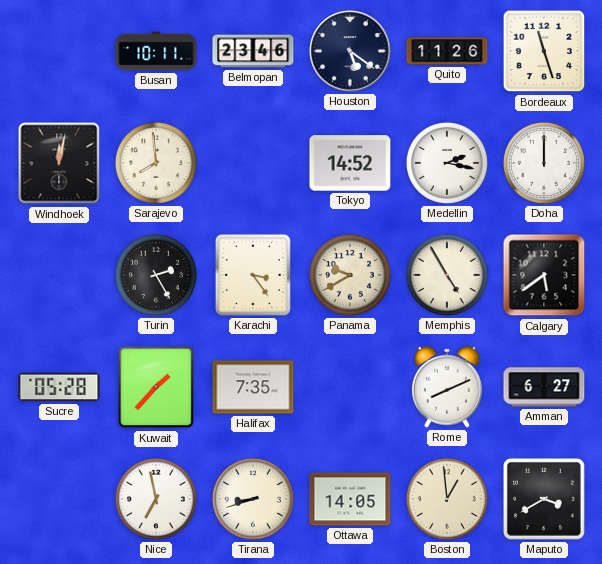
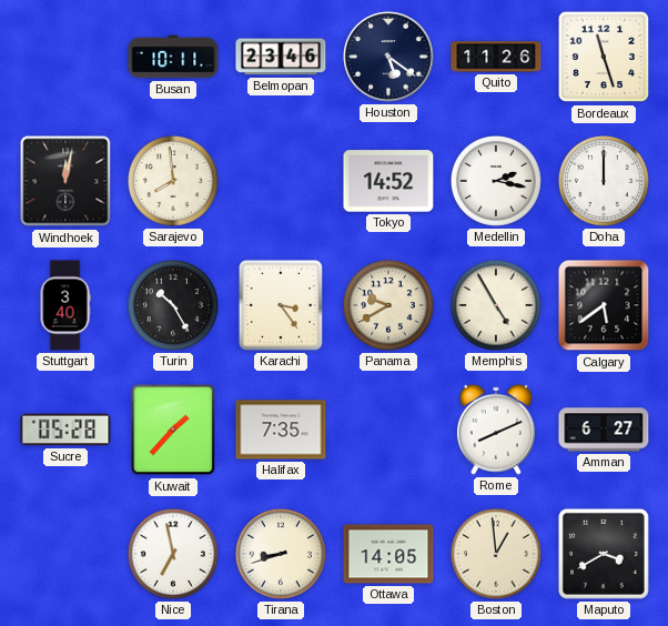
Stuttgart: none -> 3:40 (65, 305)
Turin: 2:25 -> 10:25 (173, 305)
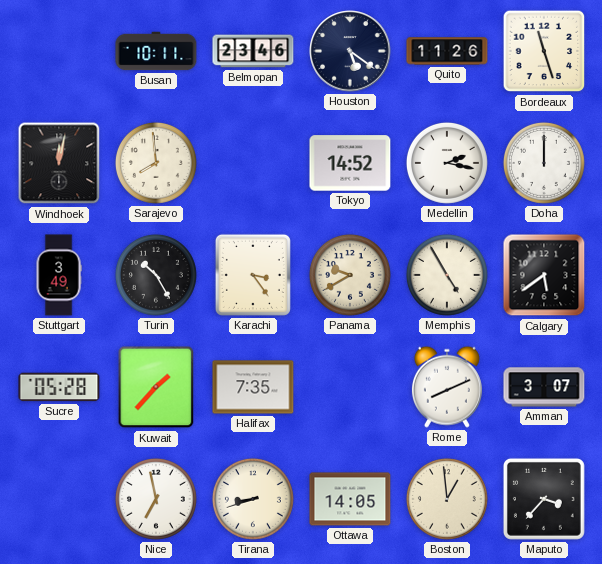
Stuttgart: 3:40 -> 3:49 (59, 275)
Amman: 6:27 -> 3:07 (544, 387)
Maputo: 3:40 -> 3:37 (544, 499)
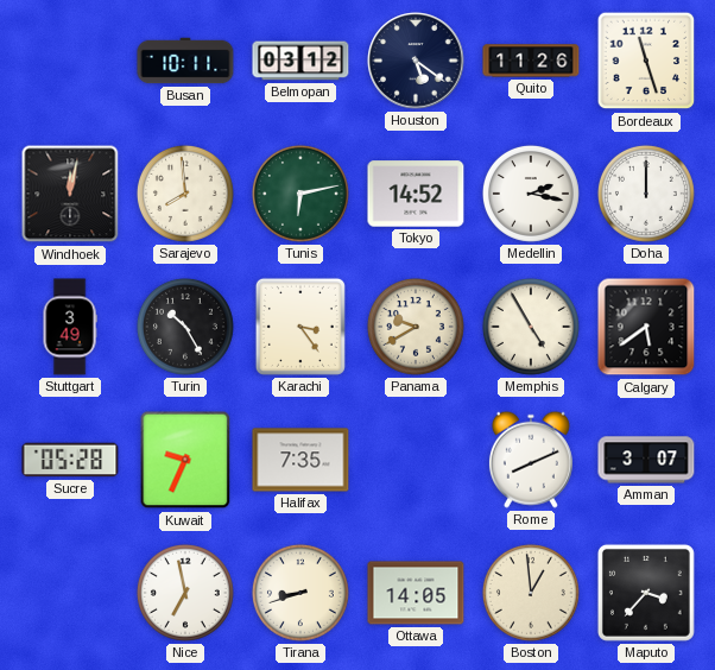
Belmopan: 23:46 -> 03:12 (300, 61)
Tunis: none -> 6:13 (300, 194)
Kuwait: 1:37 -> 9:34 (185, 460)
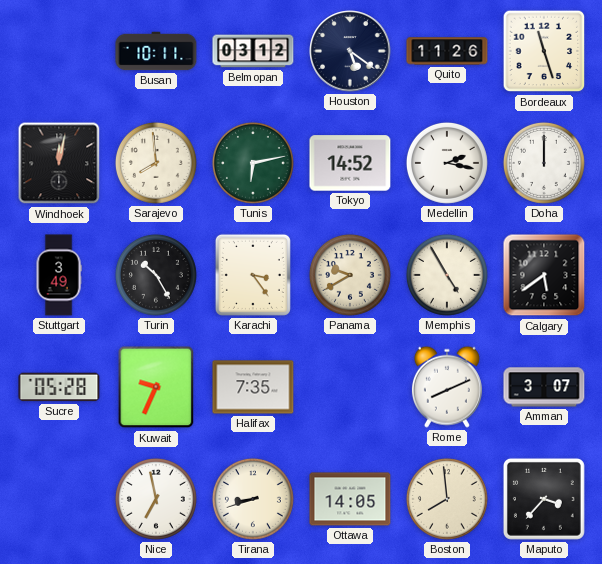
Boston: 12:59 -> 7:59 (447, 499)
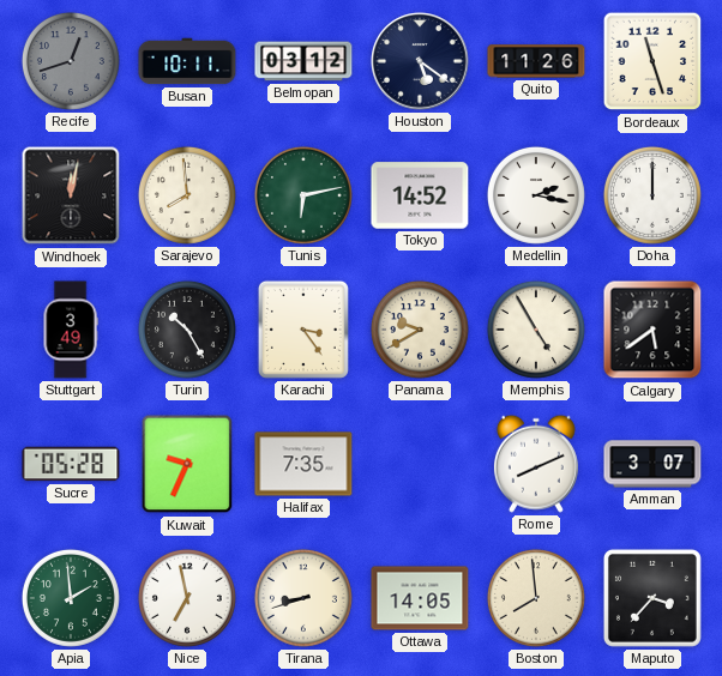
Recife: none -> 12:42 (71, 61)
Apia: none -> 1:59 (71, 598)
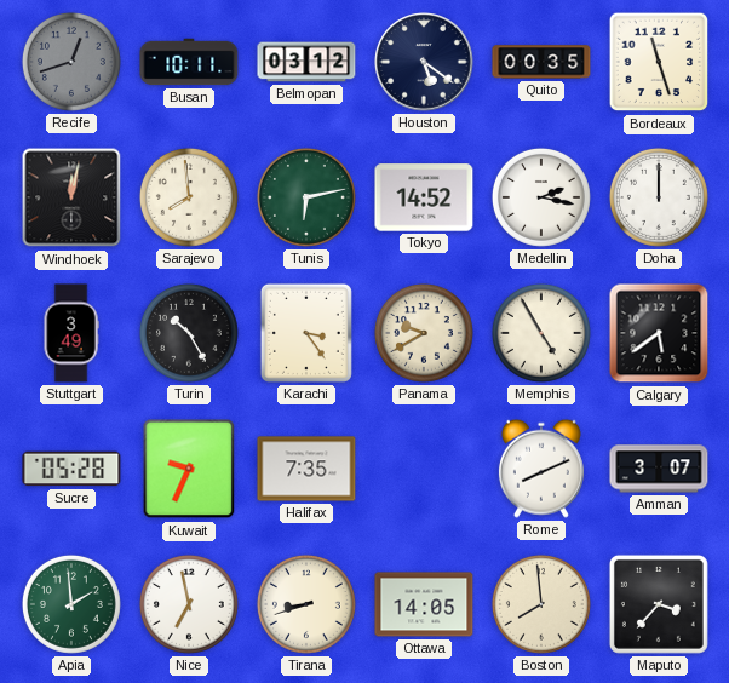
Quito: 11:26 -> 00:35 (541, 62)
